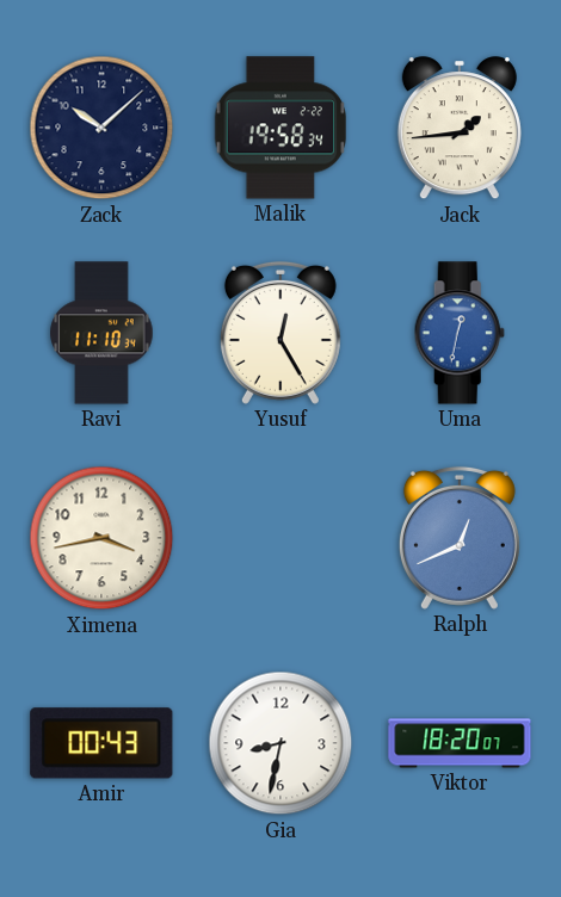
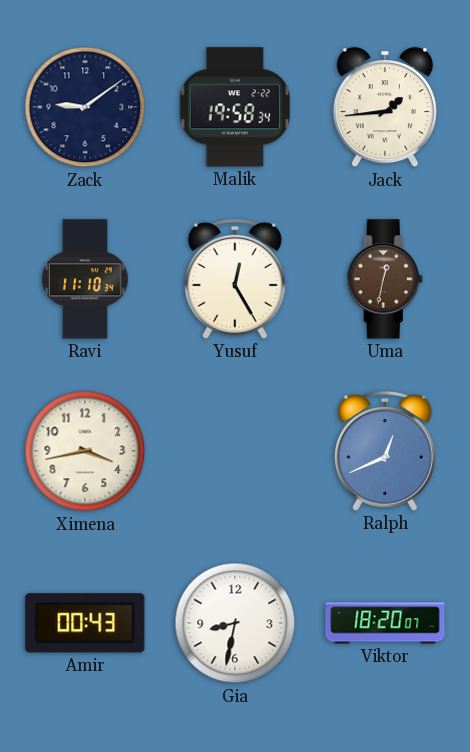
Zack: 10:08 -> 9:09 (85, 107)
Uma dial: blue -> brown (385, 279)
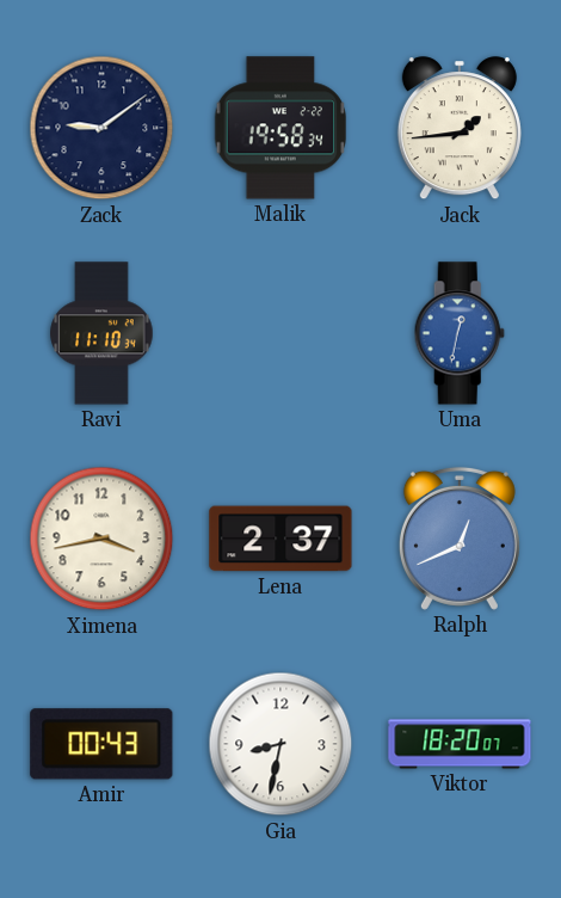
Yusuf: 12:25 -> none (235, 279)
Uma dial: brown -> blue (460, 333)
Lena: none -> 2:37 (280, 539)
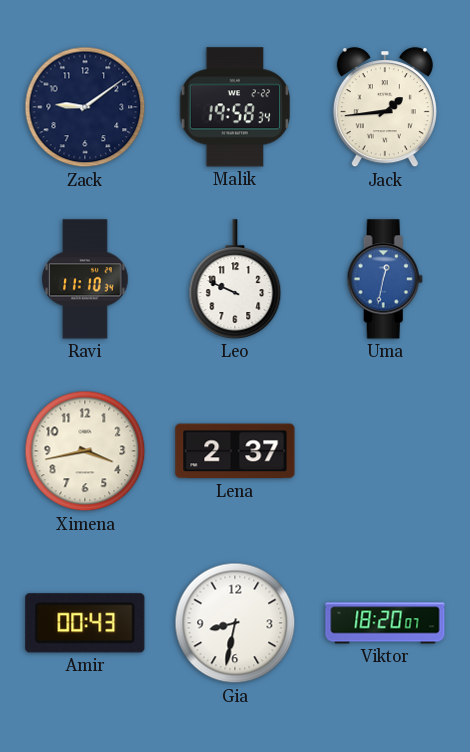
Leo: none -> 9:49 (235, 279)
Ralph: 12:41 -> none (460, 539)
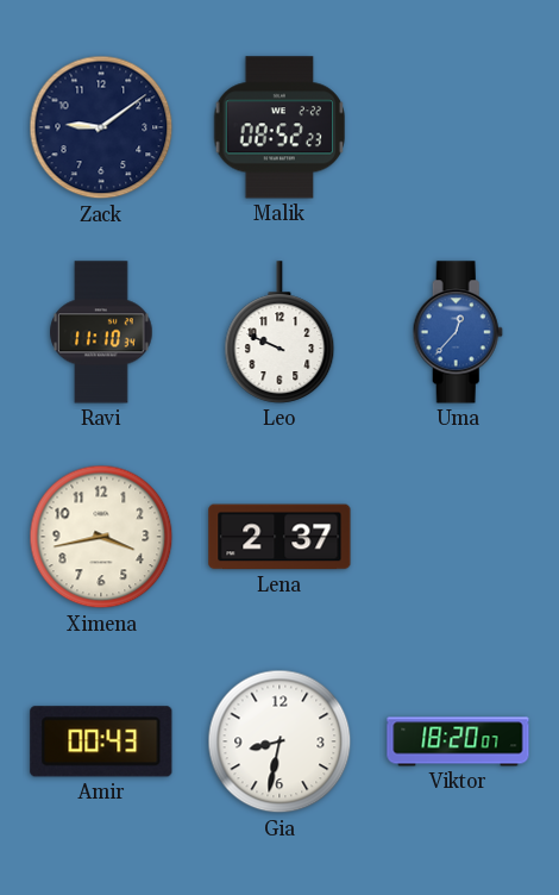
Malik: 19:58 -> 08:52 (278, 127)
Jack: 1:44 -> none (385, 108)
Uma: 12:32 -> 12:37 (458, 332)
